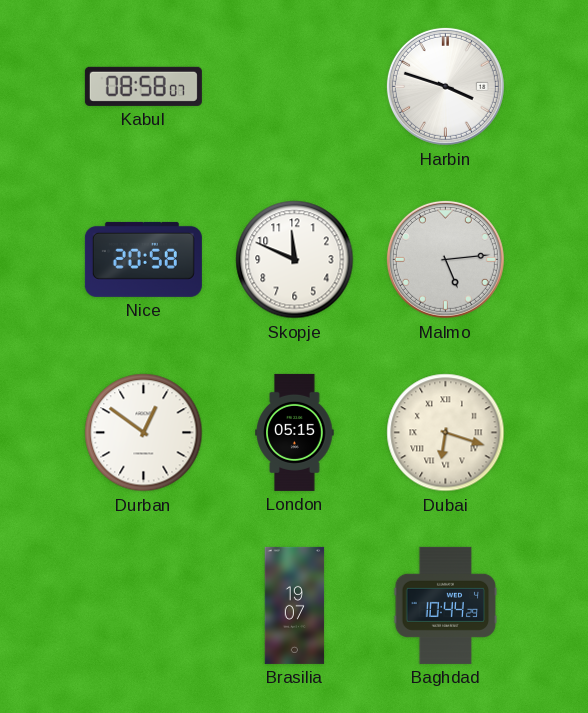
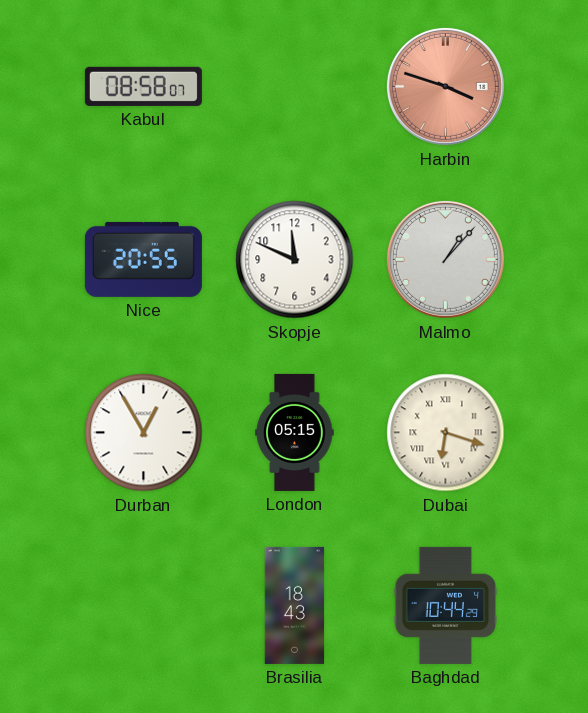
Harbin dial: white -> salmon (445, 86)
Nice: 20:58 -> 20:55 (143, 259)
Malmo: 5:14 -> 1:07 (445, 259)
Durban: 12:51 -> 12:55 (144, 433)
Brasilia: 19:07 -> 18:43 (295, 605)
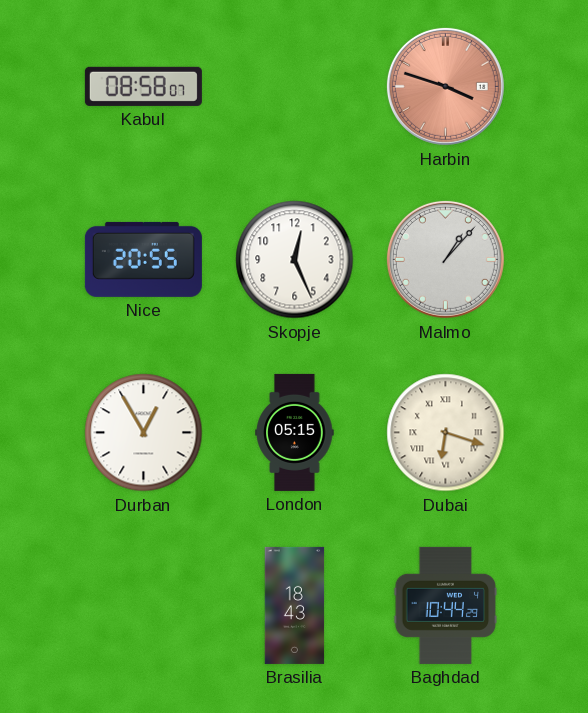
Skopje: 11:49 -> 12:26 (295, 260)
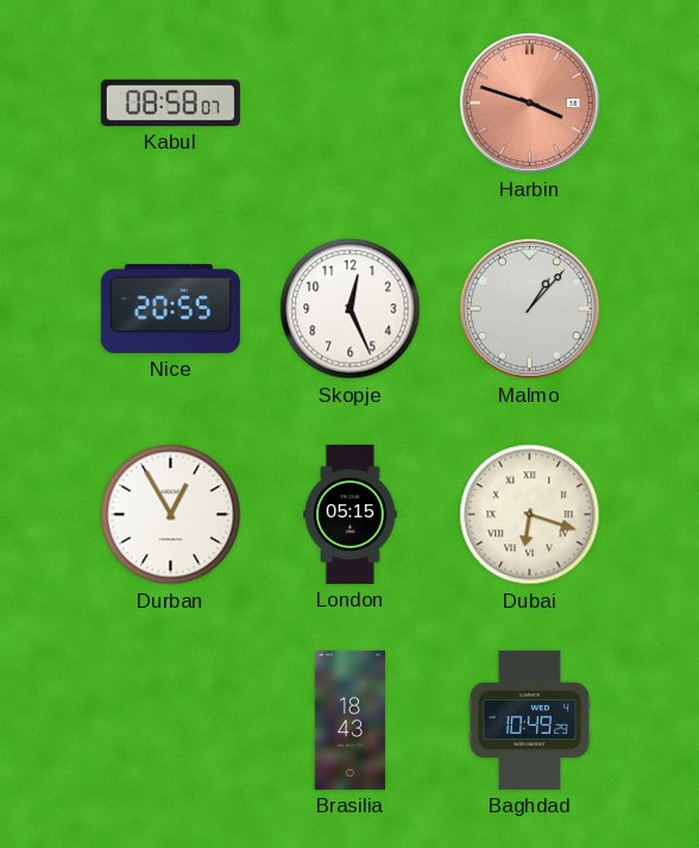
Baghdad: 10:44 -> 10:49 (530, 720)
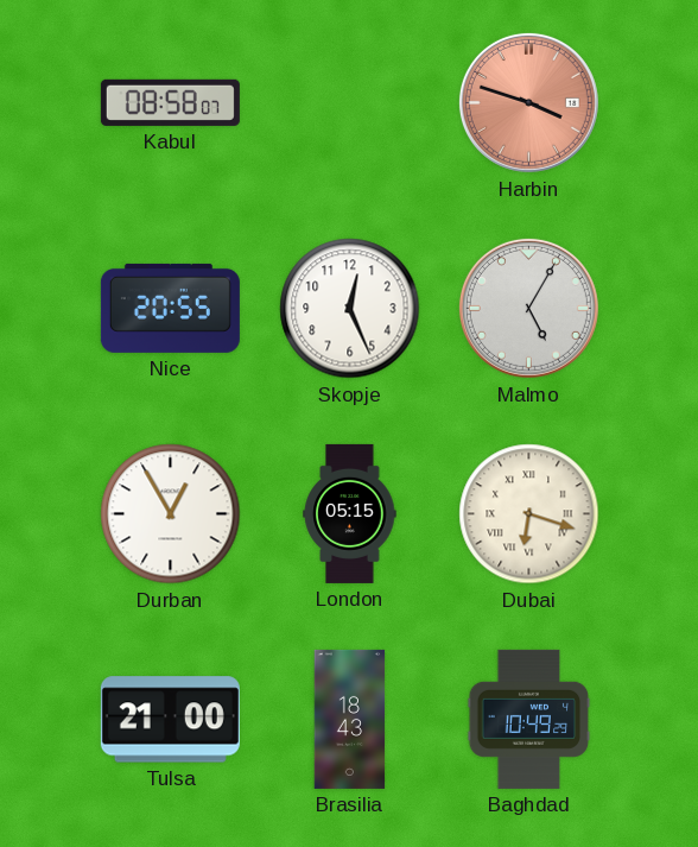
Malmo: 1:07 -> 5:05 (528, 308)
Tulsa: none -> 21:00 (170, 720)
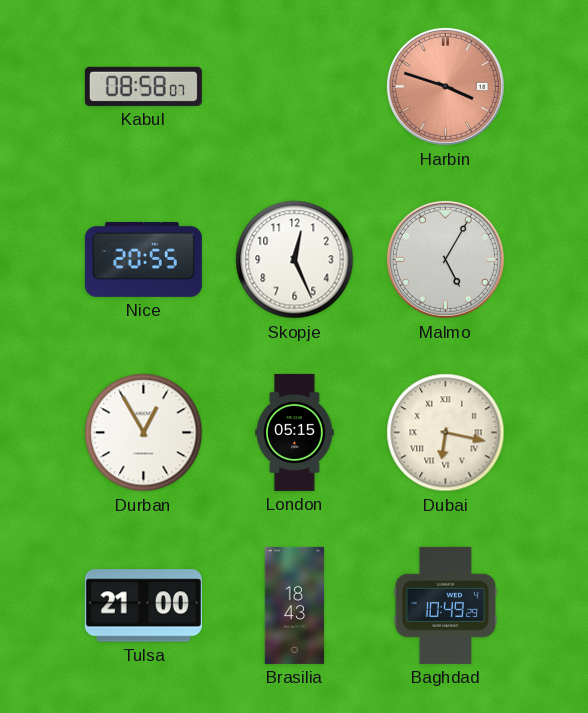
Dubai: 6:18 -> 6:17 (446, 433)
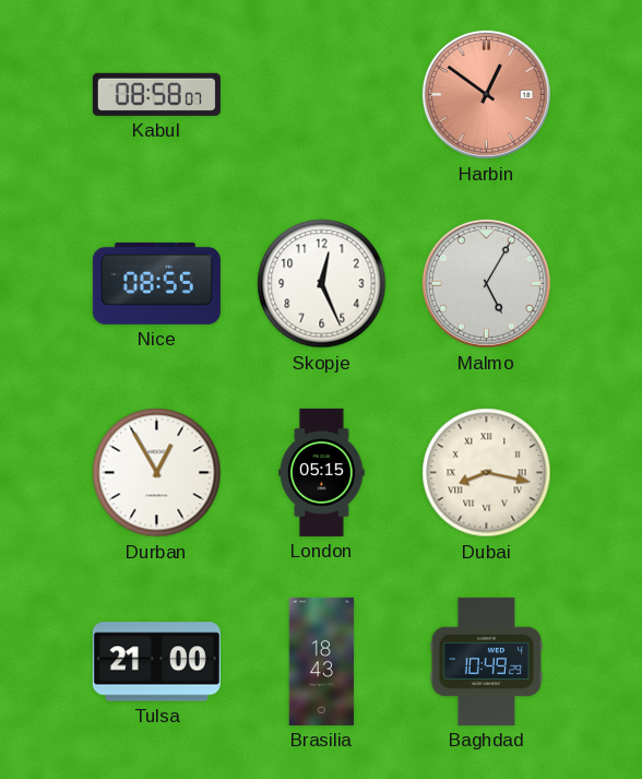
Harbin: 3:48 -> 12:51 (486, 94)
Nice: 20:55 -> 08:55 (156, 283)
Dubai: 6:17 -> 8:17 (487, 473)
